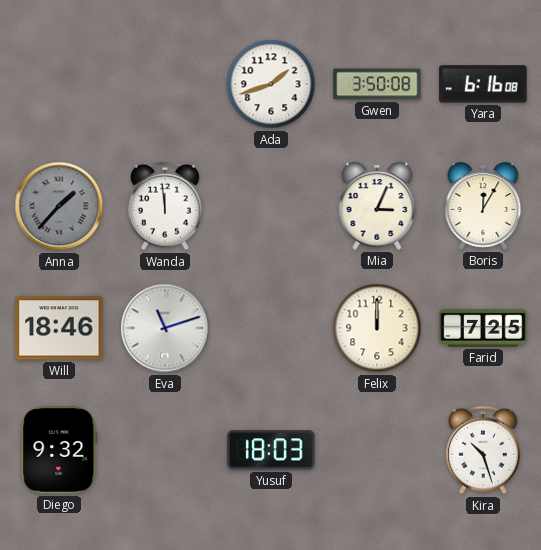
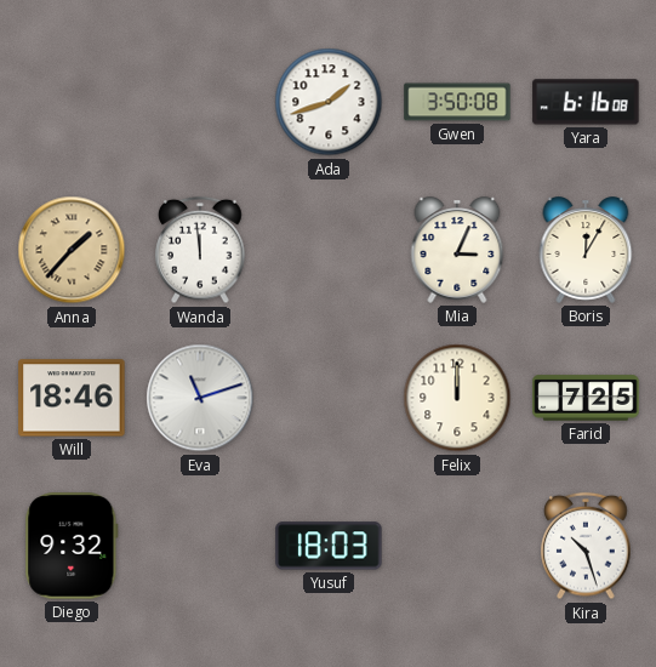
Anna dial: grey -> champagne (72, 250)
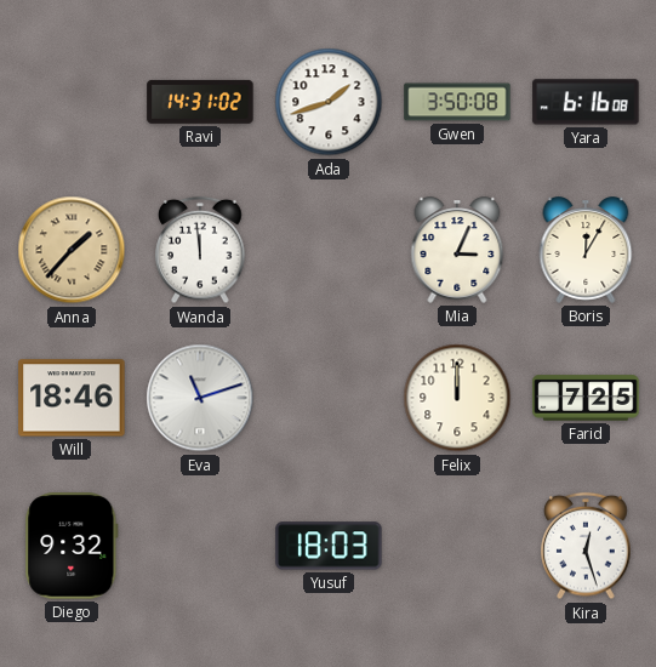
Ravi: none -> 14:31 (200, 102)
Kira: 10:27 -> 12:27 (586, 546)
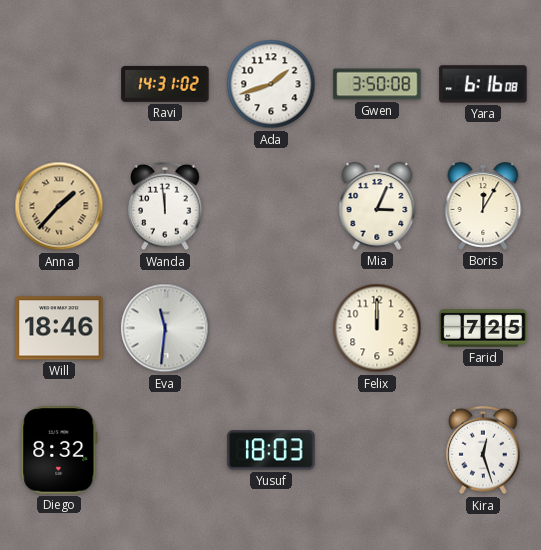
Eva: 11:12 -> 11:31 (165, 328)
Diego: 9:32 -> 8:32 (59, 450)
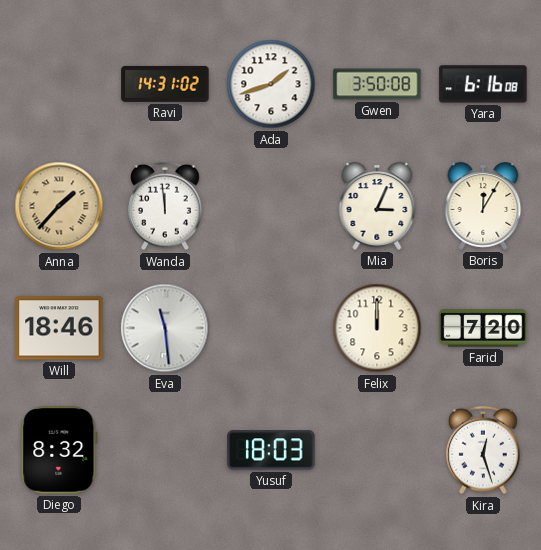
Eva: 11:31 -> 11:29 (165, 328)
Farid: 7:25 -> 7:20 (483, 328)
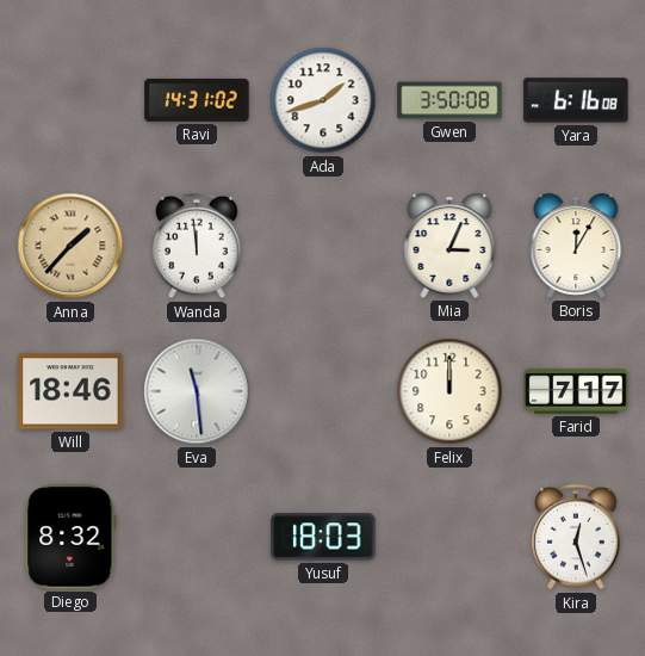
Farid: 7:20 -> 7:17 (576, 391)
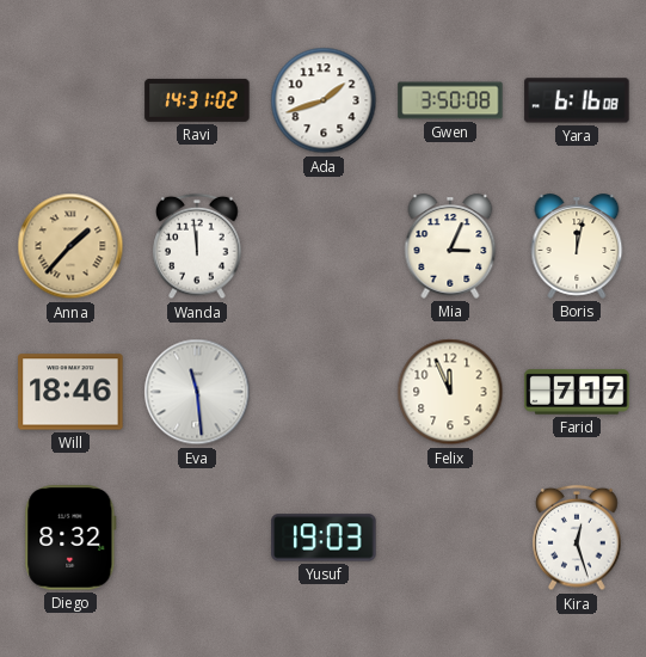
Boris: 12:05 -> 12:02 (577, 246)
Felix: 12:00 -> 11:56 (450, 392)
Yusuf: 18:03 -> 19:03 (324, 538)
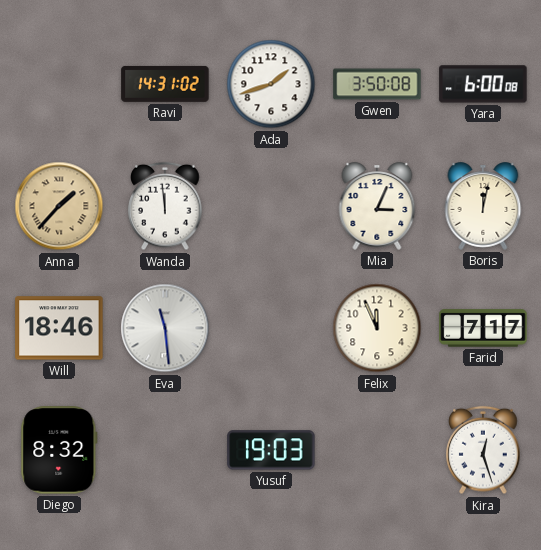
Yara: 6:16 -> 6:00 (483, 84)
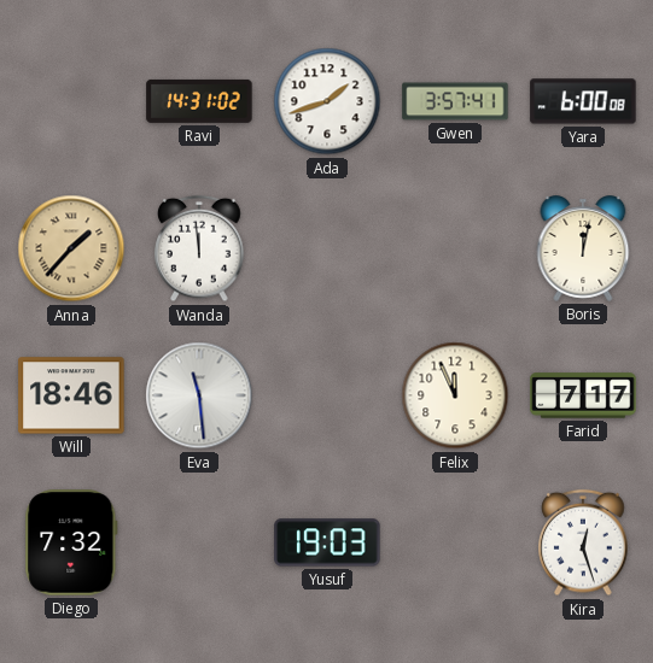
Gwen: 3:50 -> 3:57 (455, 101)
Mia: 3:04 -> none (377, 206)
Diego: 8:32 -> 7:32 (71, 542)
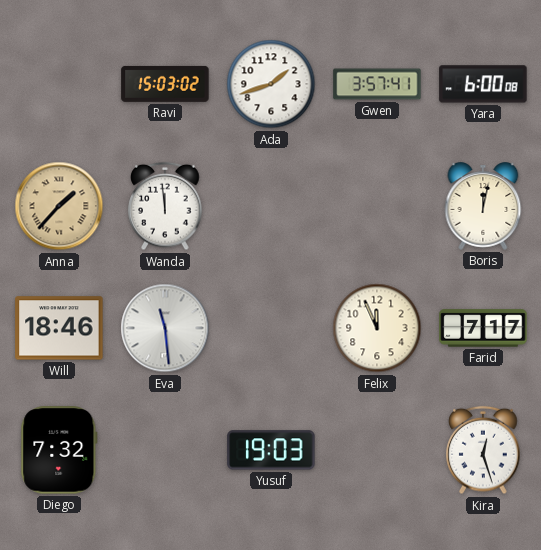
Ravi: 14:31 -> 15:03 (165, 84)
